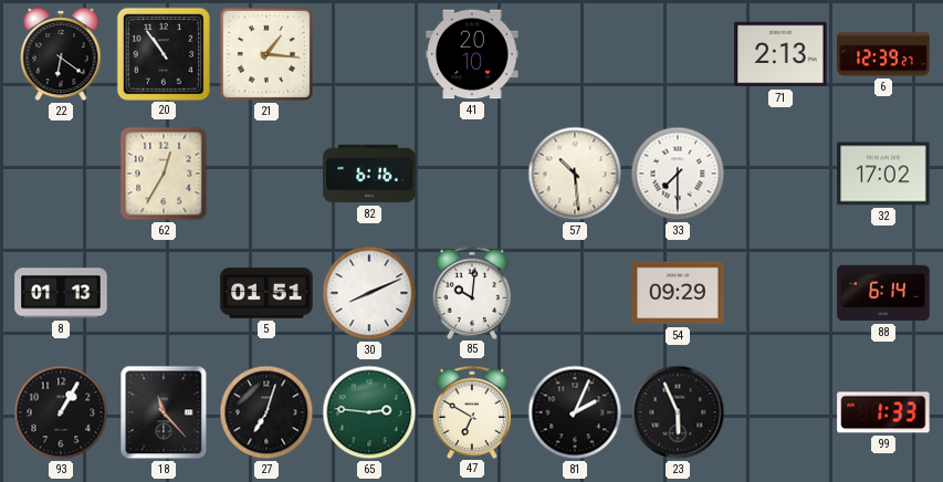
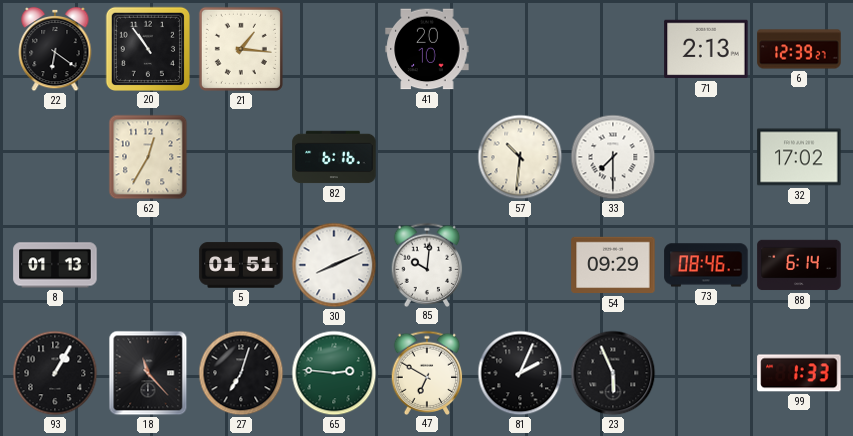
57: 10:29 -> 10:31 (520, 157)
73: none -> 08:46 (706, 265)
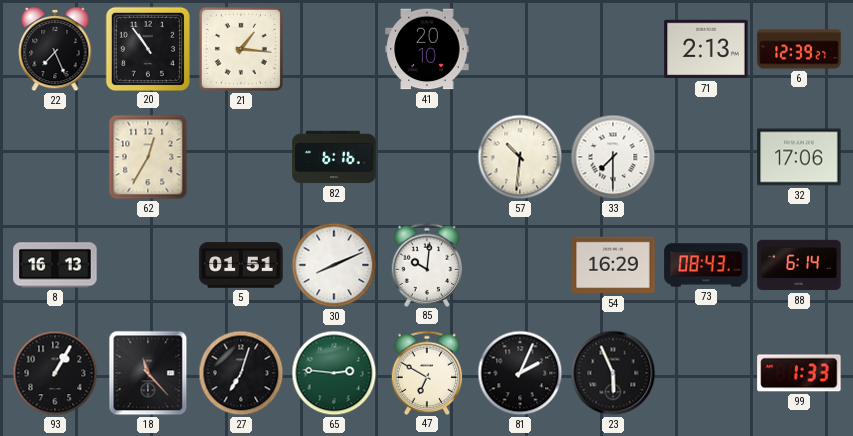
22: 6:21 -> 7:26 (55, 49)
32: 17:02 -> 17:06 (799, 157)
8: 01:13 -> 16:13 (55, 265)
54: 09:29 -> 16:29 (613, 265)
73: 08:46 -> 08:43 (706, 265)
